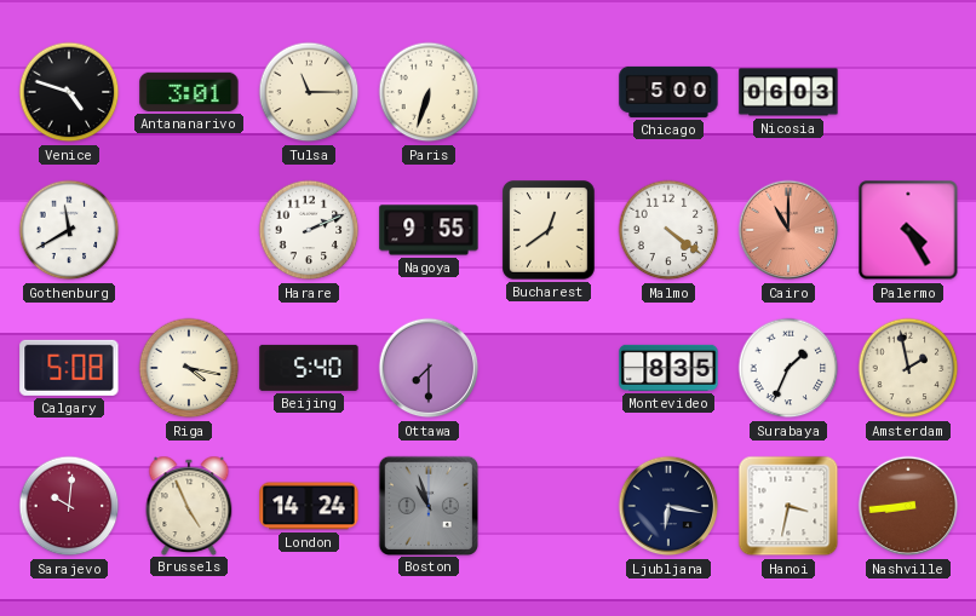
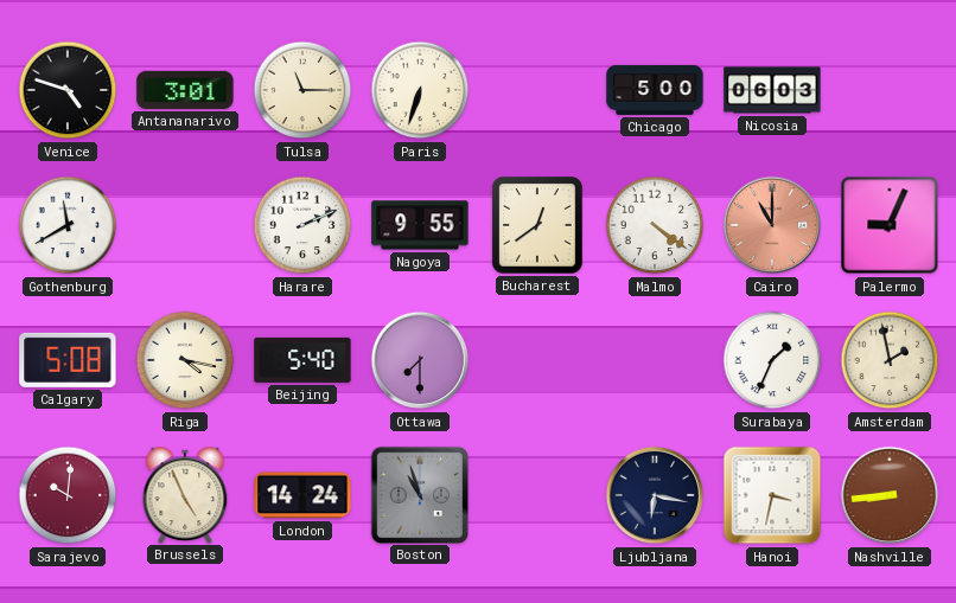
Palermo: 4:25 -> 9:04 (890, 225)
Montevideo: 8:35 -> none (668, 368)
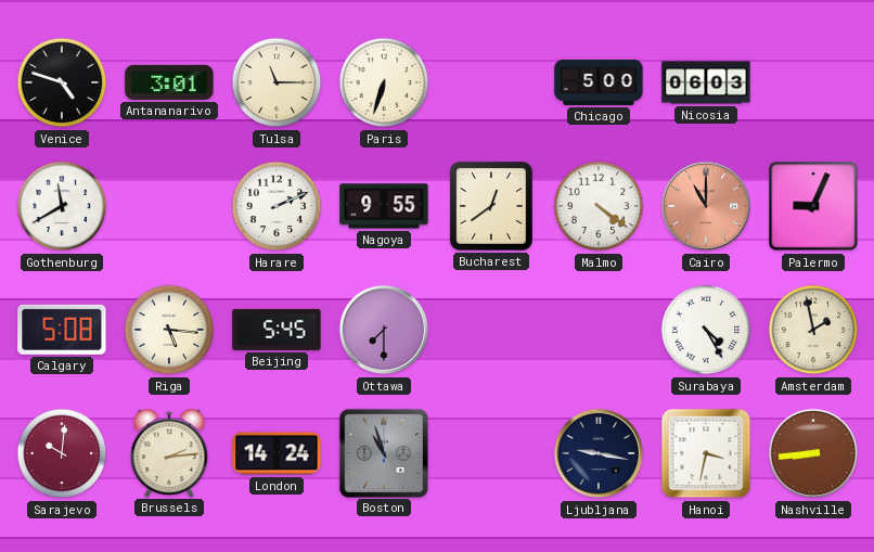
Riga: 4:17 -> 5:16 (169, 330)
Beijing: 5:40 -> 5:45 (277, 330)
Surabaya: 1:34 -> 4:25 (706, 330)
Brussels: 4:56 -> 2:14 (169, 452)
Ljubljana: 6:17 -> 9:17 (599, 453)
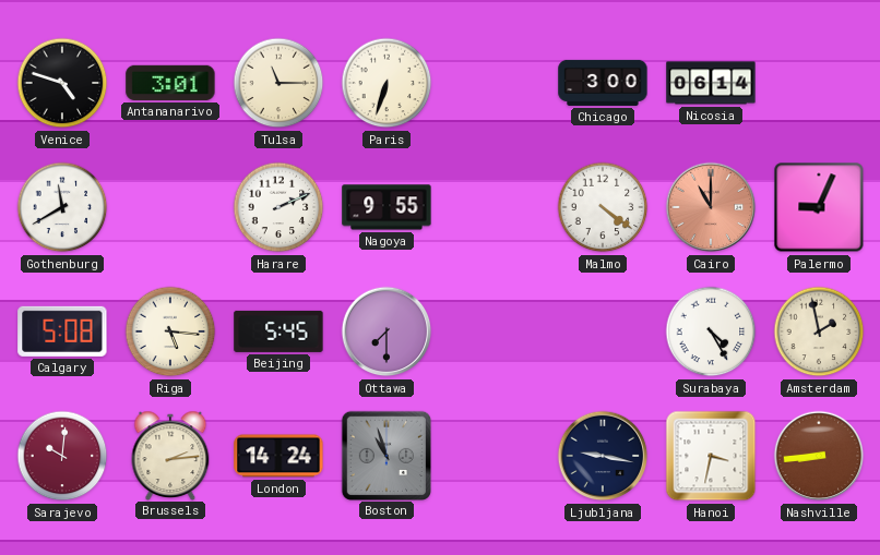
Chicago: 5:00 -> 3:00 (603, 83)
Nicosia: 06:03 -> 06:14 (711, 83)
Bucharest: 12:39 -> none (492, 206)
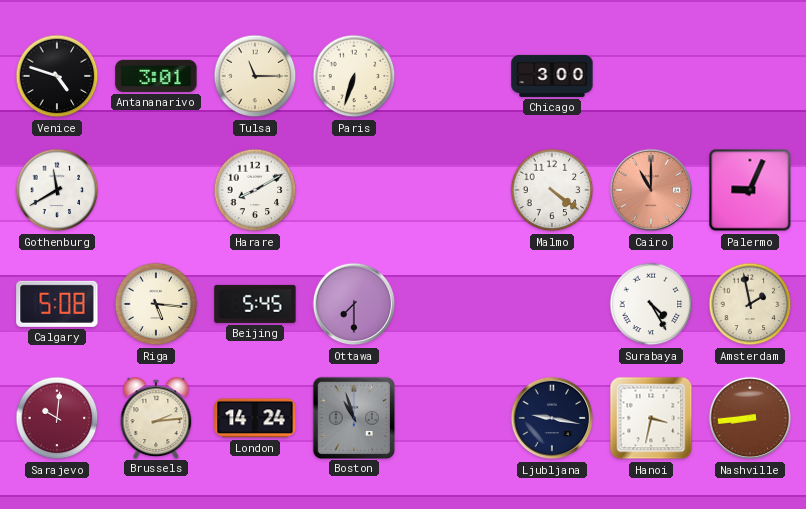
Nicosia: 06:14 -> none (711, 83)
Harare: 2:11 -> 8:10 (255, 190)
Nagoya: 9:55 -> none (387, 207)
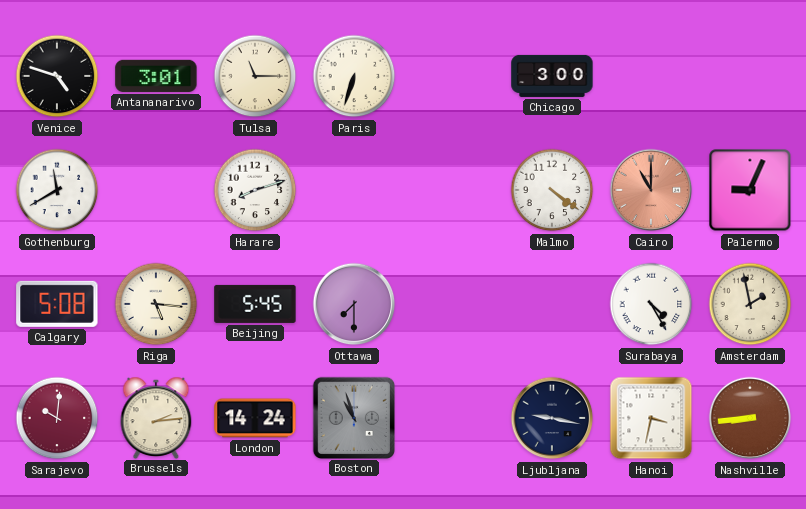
Harare: 8:10 -> 8:12 (255, 190)
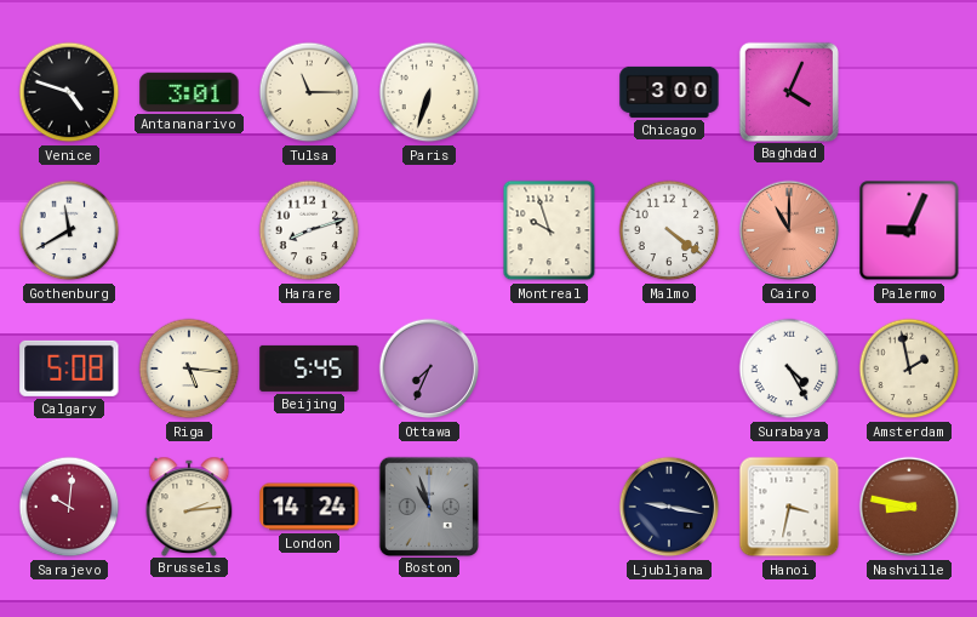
Baghdad: none -> 4:04 (788, 91)
Montreal: none -> 9:57 (549, 230)
Ottawa: 7:30 -> 7:34 (429, 369)
Nashville: 8:44 -> 8:47 (909, 507)
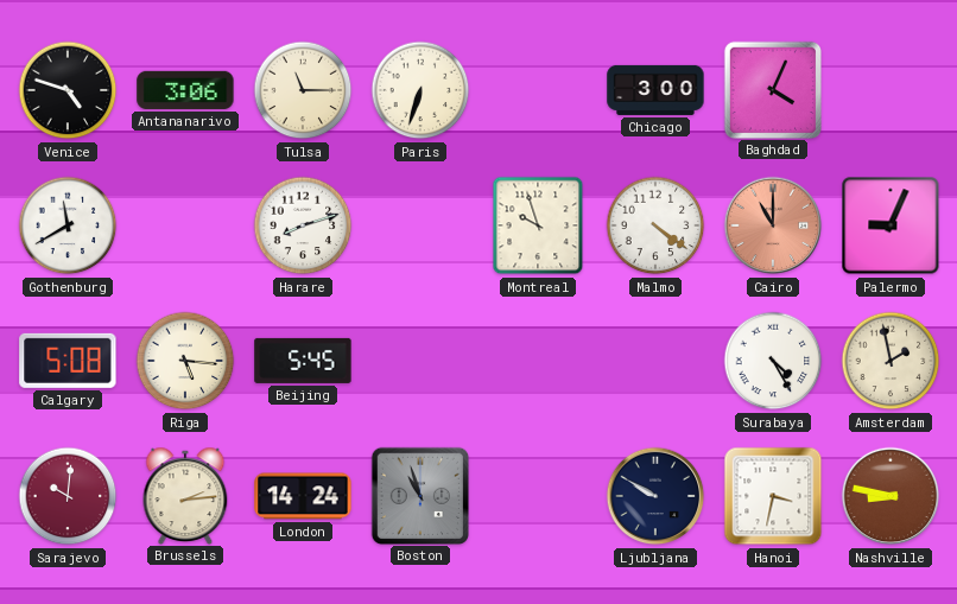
Antananarivo: 3:01 -> 3:06 (185, 90)
Ottawa: 7:34 -> none (429, 369)
Ljubljana: 9:17 -> 9:50 (655, 496)
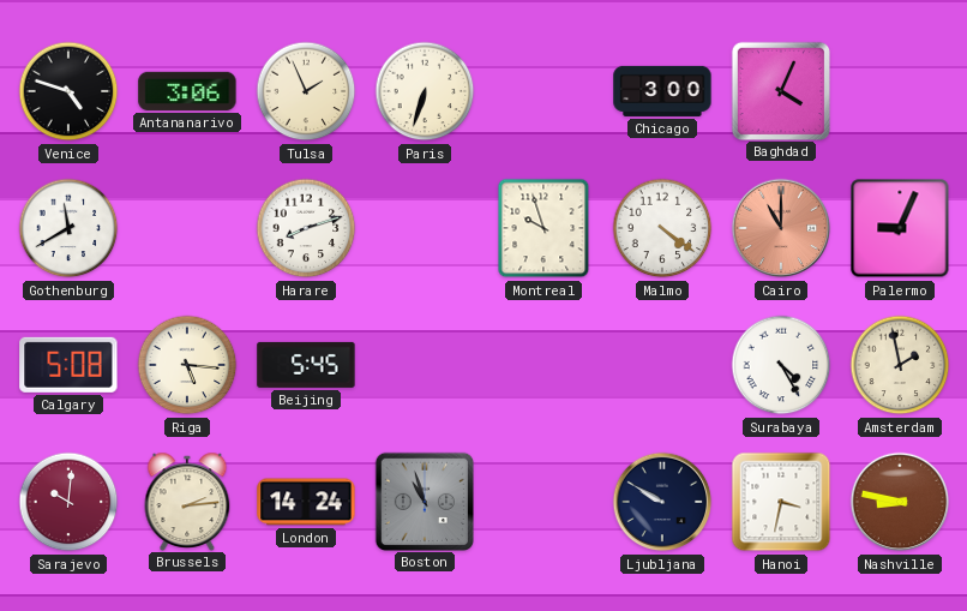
Tulsa: 11:15 -> 1:56 (306, 91)
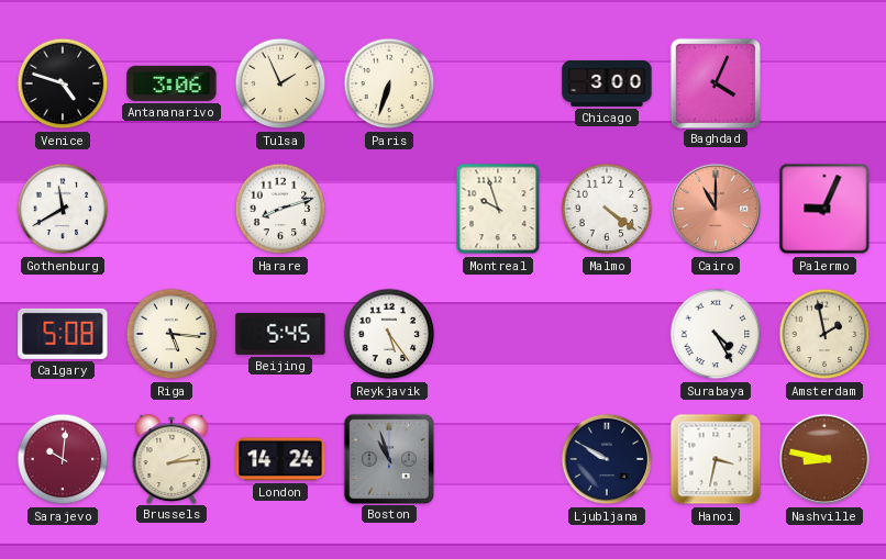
Reykjavik: none -> 5:24 (389, 334)
